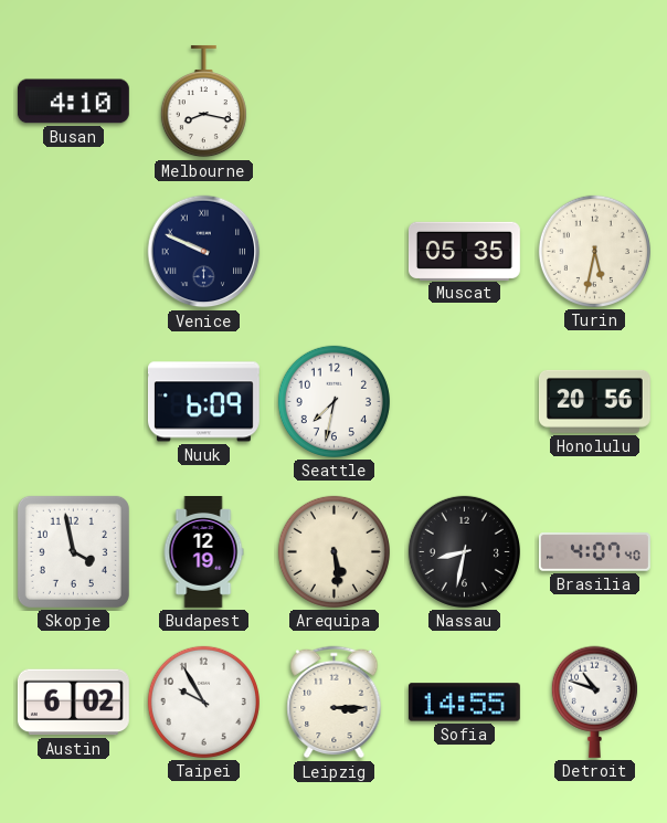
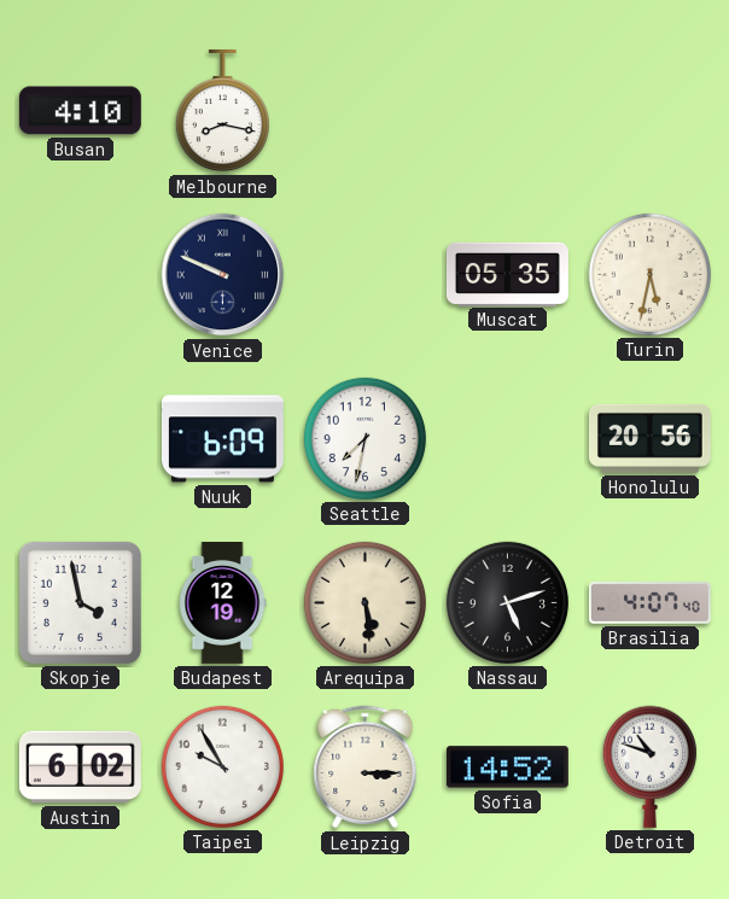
Nassau: 8:32 -> 5:12 (507, 602)
Sofia: 14:55 -> 14:52 (507, 767)
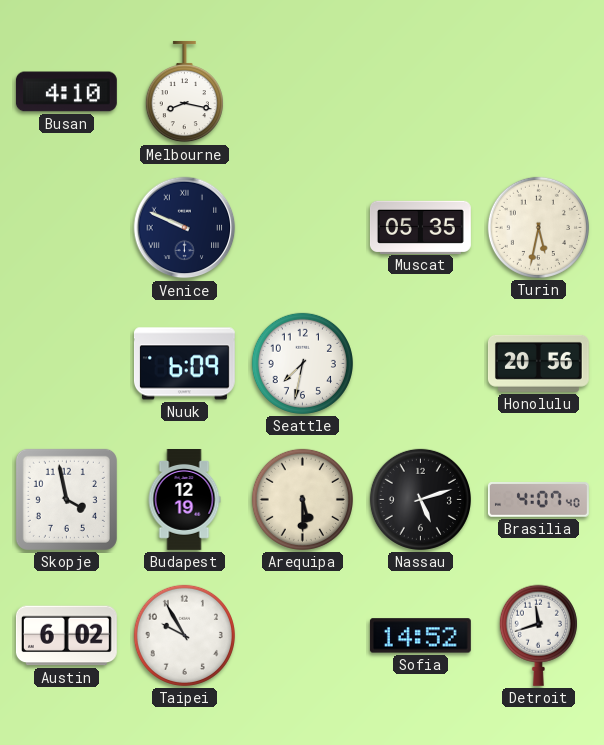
Arequipa: 5:29 -> 5:30 (302, 499)
Leipzig: 3:15 -> none (366, 767)
Detroit: 10:48 -> 11:42 (538, 635)
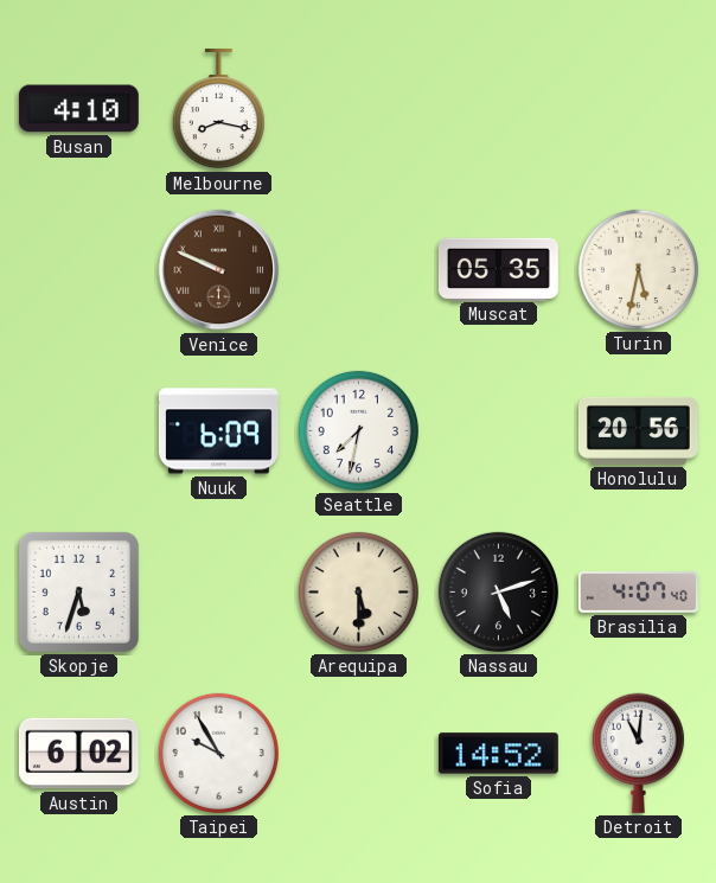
Venice dial: navy -> brown (219, 270)
Skopje: 3:58 -> 5:33 (78, 591)
Budapest: 12:19 -> none (184, 500)
Detroit: 11:42 -> 11:01 (638, 753)
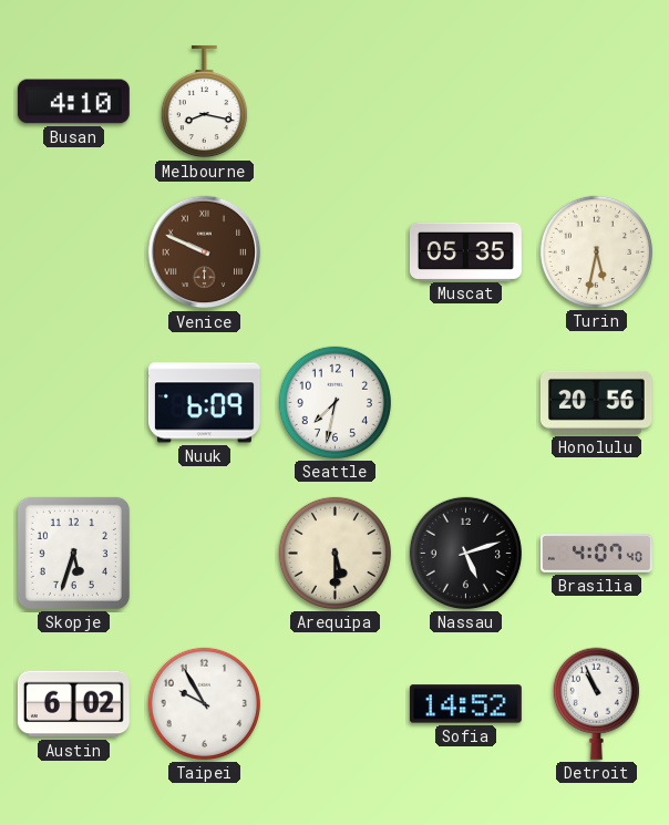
Detroit: 11:01 -> 10:56 (596, 703)
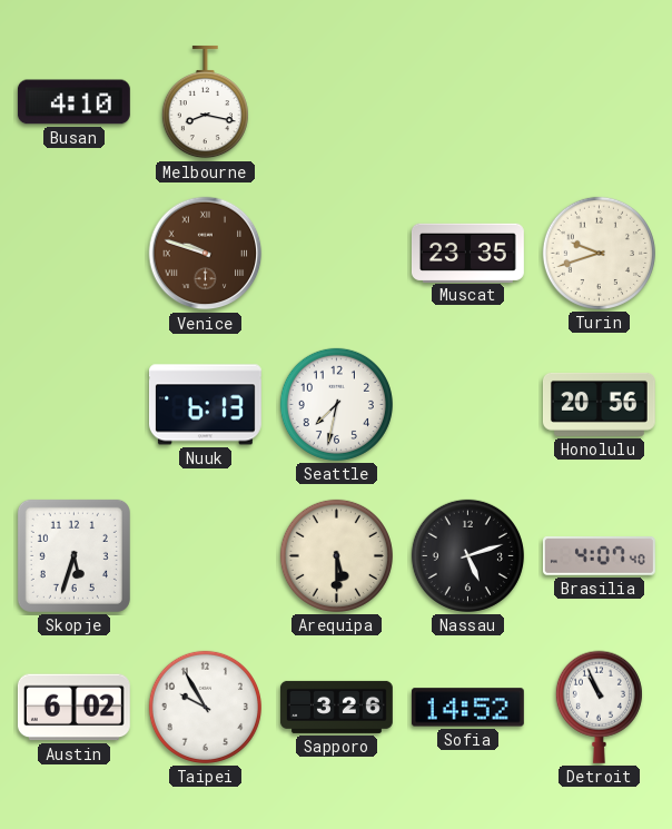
Venice: 9:49 -> 9:48 (206, 254)
Muscat: 05:35 -> 23:35 (467, 253)
Turin: 5:32 -> 9:42 (599, 253)
Nuuk: 6:09 -> 6:13 (205, 405)
Sapporo: none -> 3:26 (336, 707)
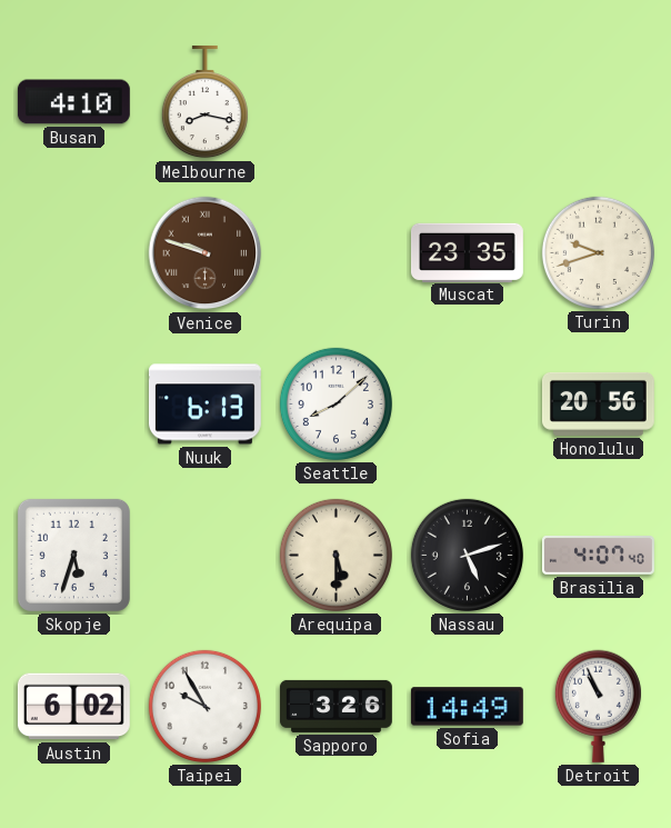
Seattle: 7:32 -> 8:08 (335, 403)
Sofia: 14:52 -> 14:49 (467, 707)
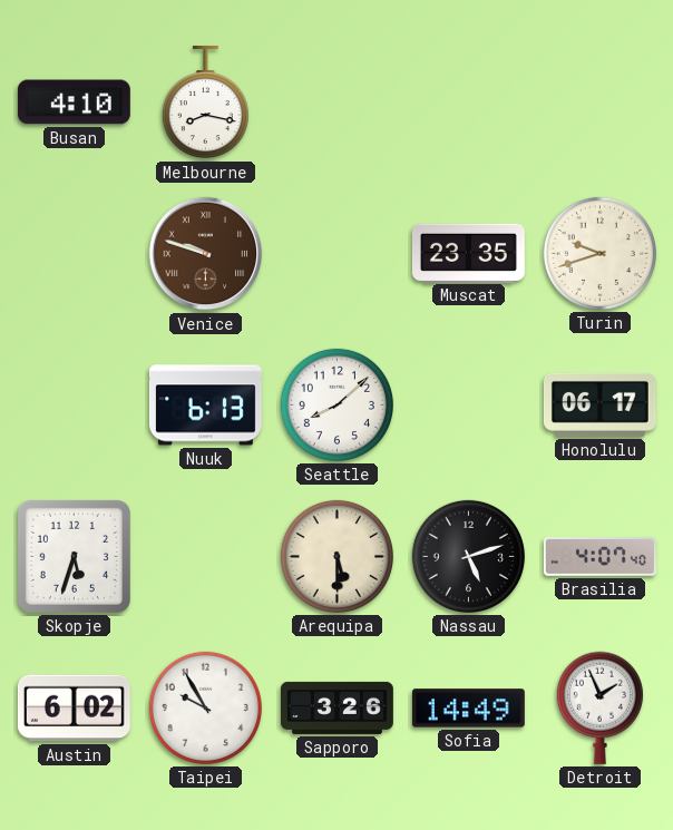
Honolulu: 20:56 -> 06:17 (599, 404)
Detroit: 10:56 -> 1:56 (599, 707)
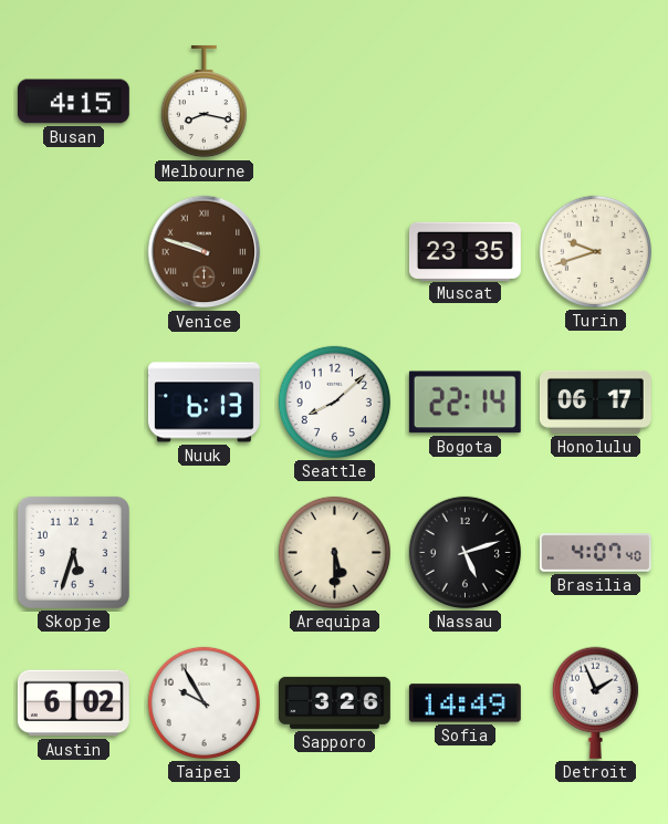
Busan: 4:10 -> 4:15 (73, 102)
Bogota: none -> 22:14 (465, 403)
